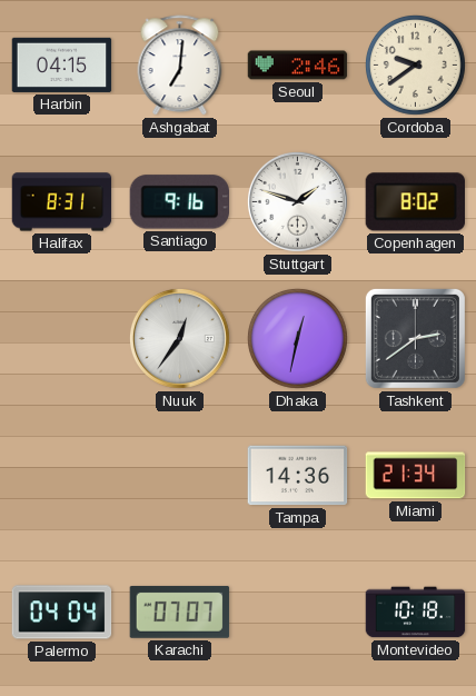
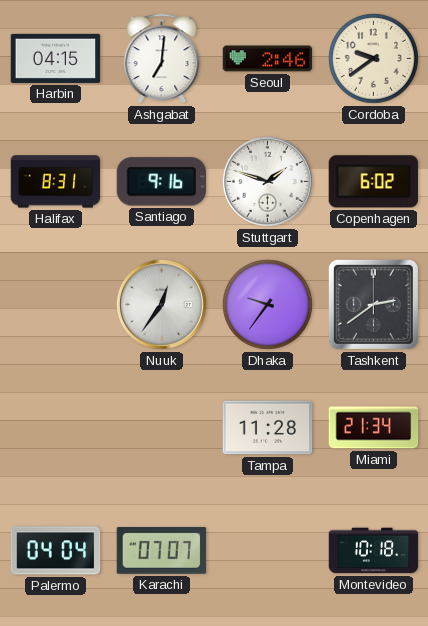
Copenhagen: 8:02 -> 6:02 (373, 182)
Dhaka: 12:32 -> 9:36 (267, 304)
Tampa: 14:36 -> 11:28 (268, 428)
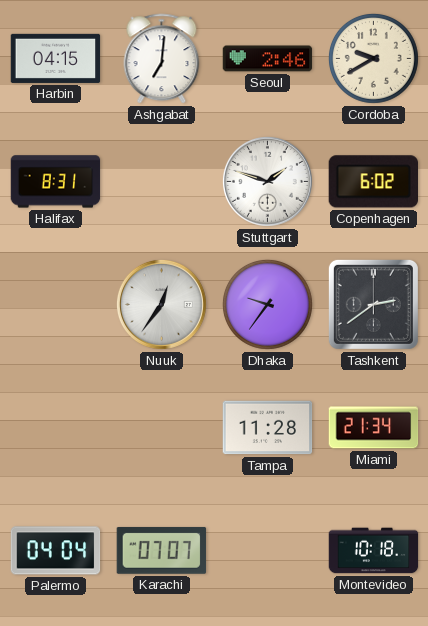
Cordoba: 9:39 -> 9:40 (373, 58)
Santiago: 9:16 -> none (161, 182)
